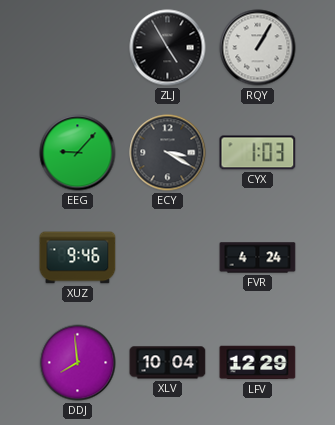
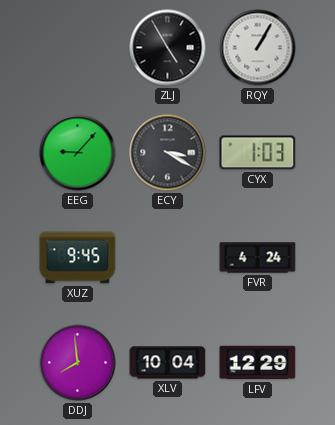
XUZ: 9:46 -> 9:45 (78, 258)
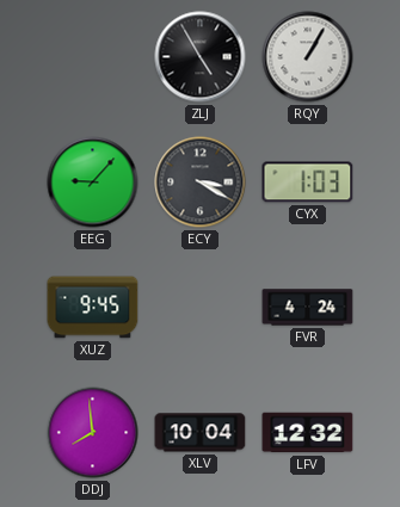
LFV: 12:29 -> 12:32 (308, 433)
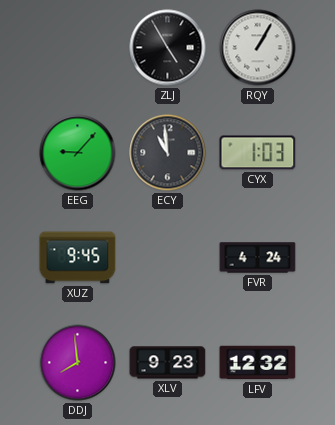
ECY: 3:20 -> 10:59 (168, 153)
XLV: 10:04 -> 9:23 (168, 363)
